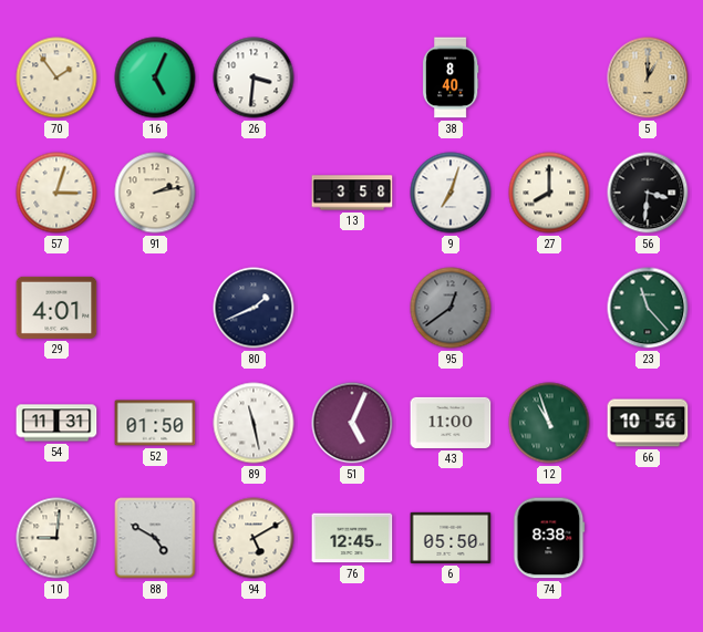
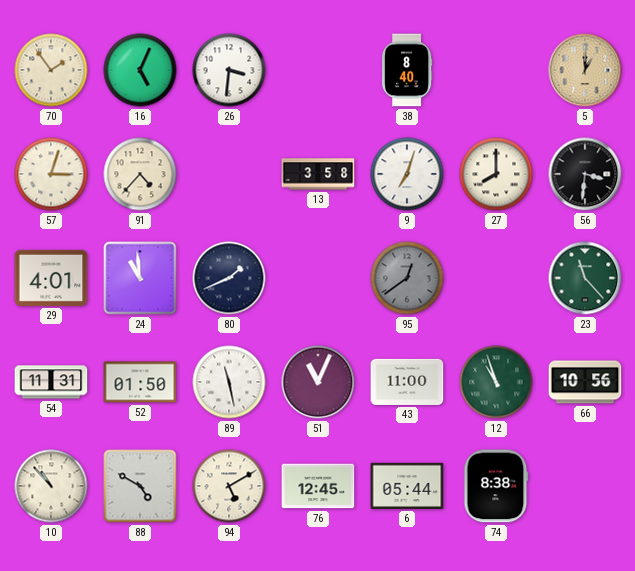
91: 2:13 -> 4:37 (140, 174)
24: none -> 10:59 (140, 278)
51: 5:04 -> 11:04 (318, 382)
10: 9:01 -> 10:53 (51, 486)
6: 05:50 -> 05:44 (407, 486)
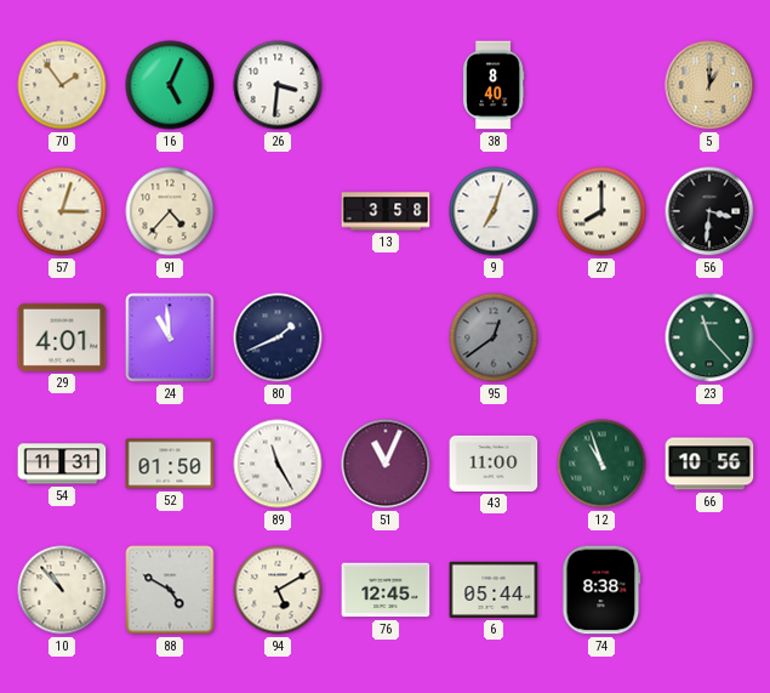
89: 11:28 -> 11:25 (278, 464)
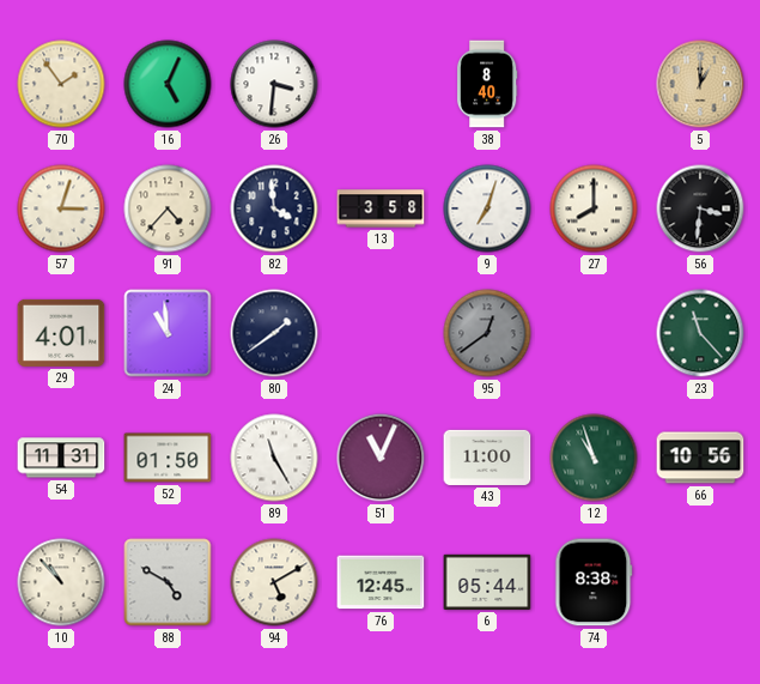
82: none -> 3:59 (274, 208)
80: 1:41 -> 1:39 (274, 333)
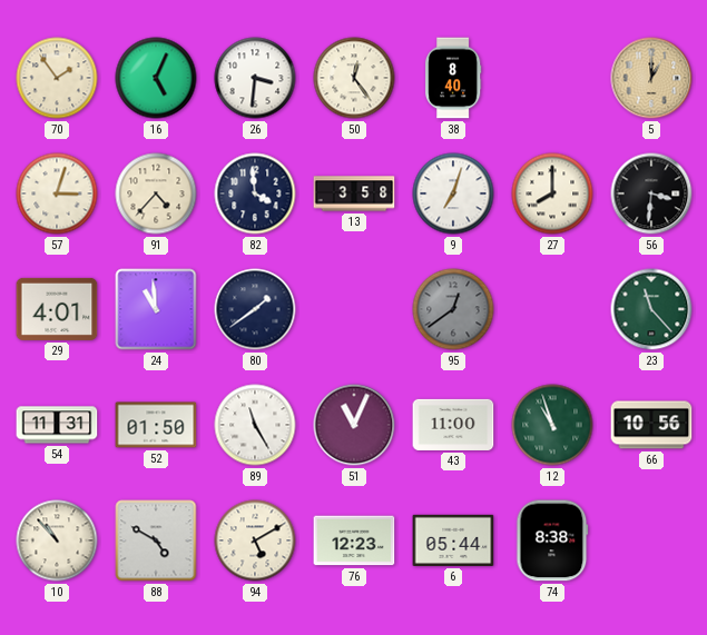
50: none -> 12:24 (354, 78)
76: 12:45 -> 12:23 (354, 540)
